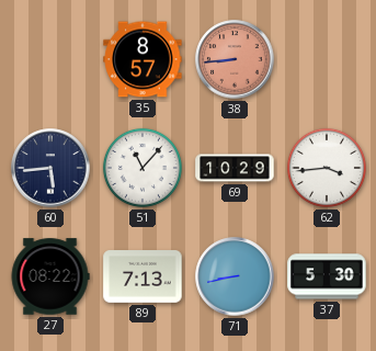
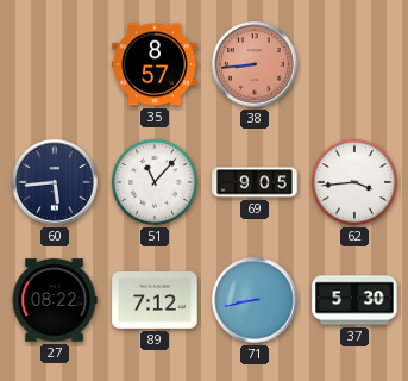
69: 10:29 -> 9:05 (255, 182)
89: 7:13 -> 7:12 (155, 301)
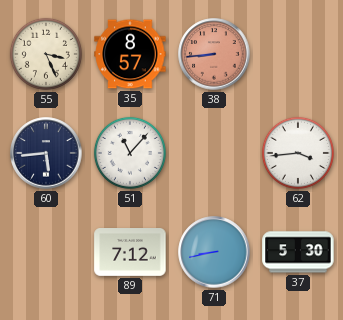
55: none -> 3:26 (46, 54)
69: 9:05 -> none (255, 182)
27: 08:22 -> none (55, 300)
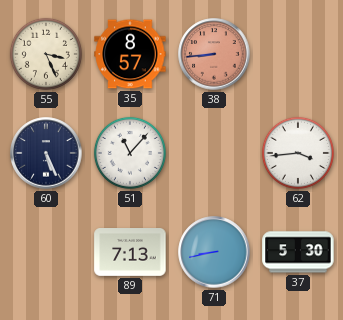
60: 5:44 -> 5:26 (46, 153)
89: 7:12 -> 7:13 (130, 253)
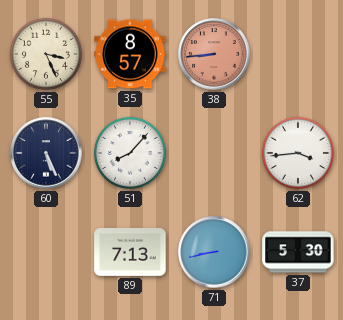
51: 11:07 -> 8:07 (130, 153)
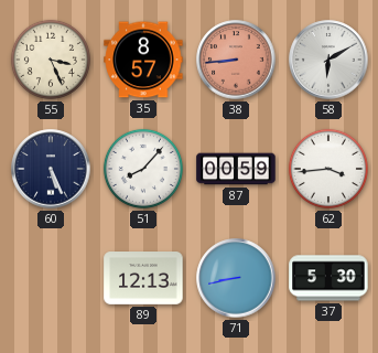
58: none -> 6:10 (328, 60)
87: none -> 00:59 (236, 169)
89: 7:13 -> 12:13 (143, 279)
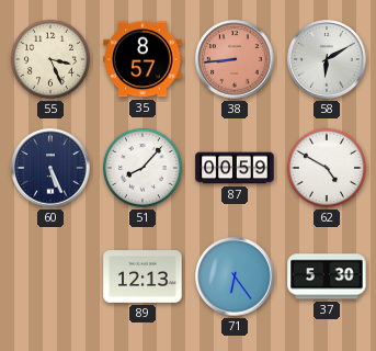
62: 3:44 -> 4:50 (327, 168)
71: 8:43 -> 6:24 (235, 276)
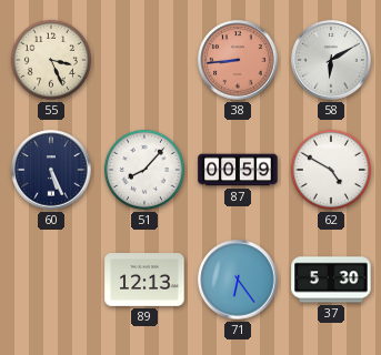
35: 8:57 -> none (143, 59)
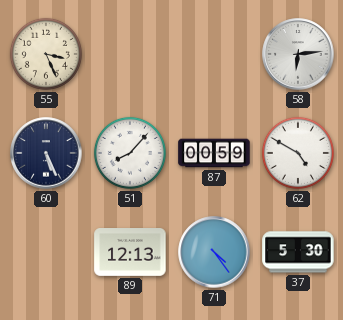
38: 8:44 -> none (238, 60)
58: 6:10 -> 6:14 (298, 54)
71: 6:24 -> 4:24 (214, 252)
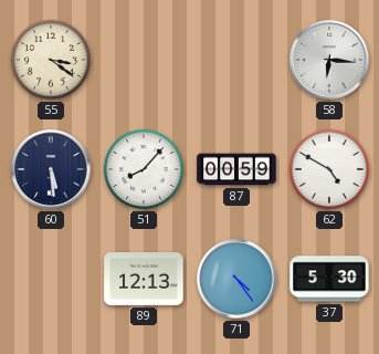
55: 3:26 -> 3:21 (51, 60)
58: 6:14 -> 6:16 (329, 60)
60: 5:26 -> 5:29 (51, 169)
